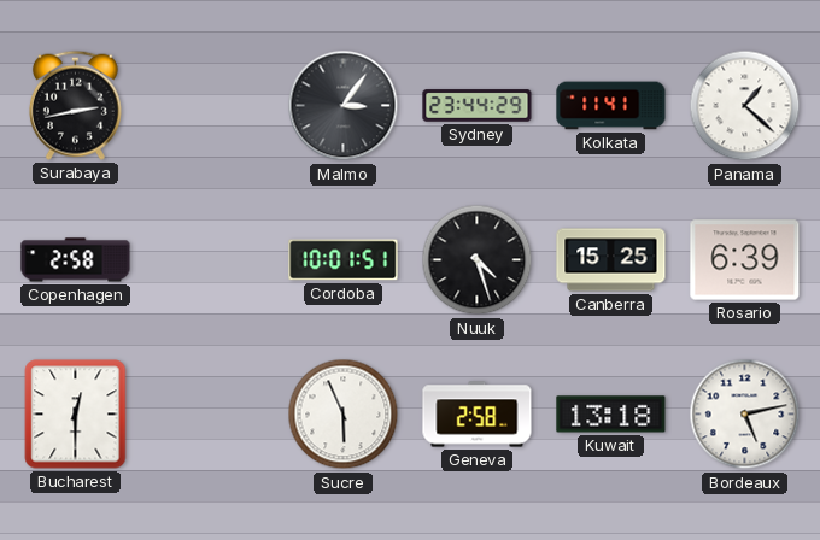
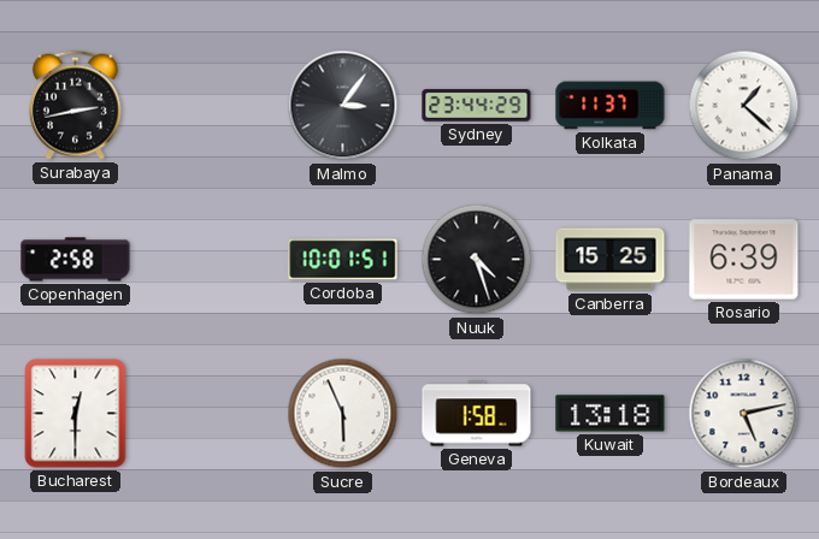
Kolkata: 11:41 -> 11:37 (611, 106)
Geneva: 2:58 -> 1:58 (477, 414)
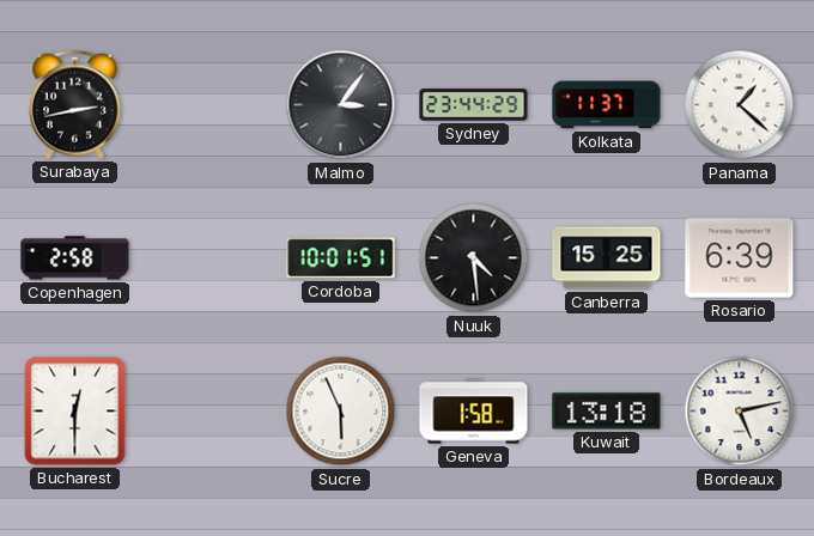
Nuuk: 4:27 -> 4:29 (474, 258)
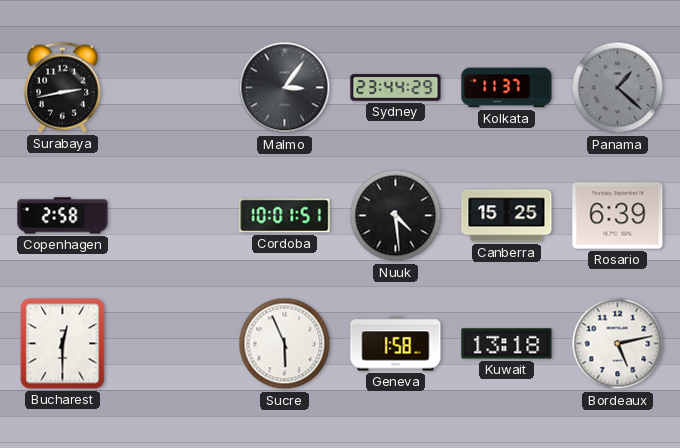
Panama dial: white -> grey (618, 88)
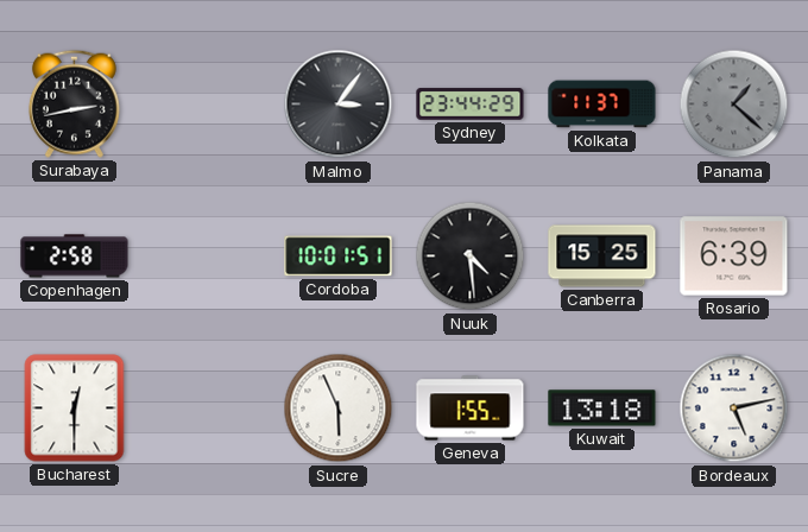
Geneva: 1:58 -> 1:55 (471, 408)
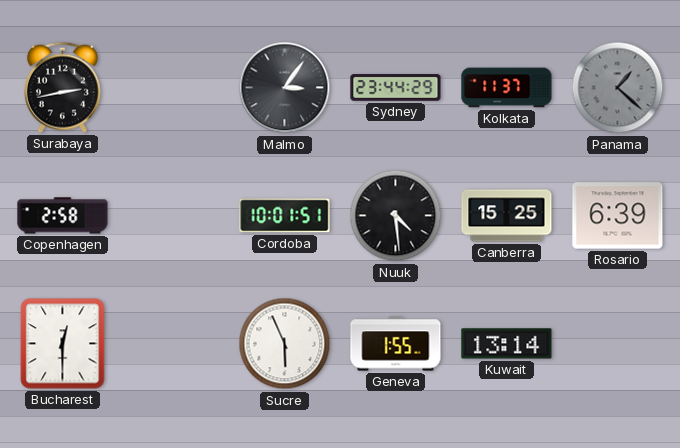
Kuwait: 13:18 -> 13:14 (507, 344)
Bordeaux: 5:13 -> none (734, 408)
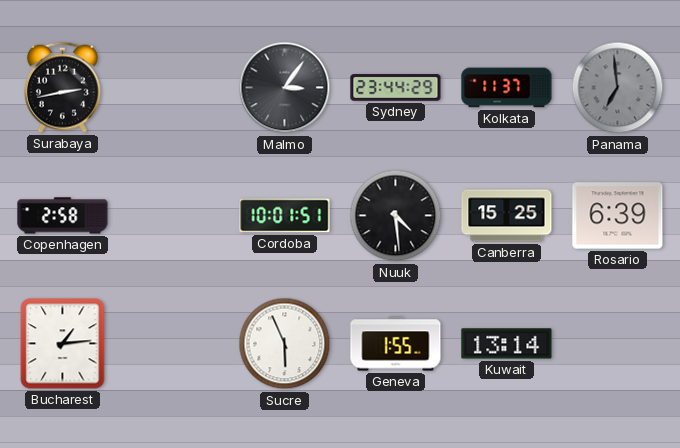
Panama: 1:22 -> 6:59 (618, 88)
Bucharest: 12:30 -> 1:14 (63, 344)
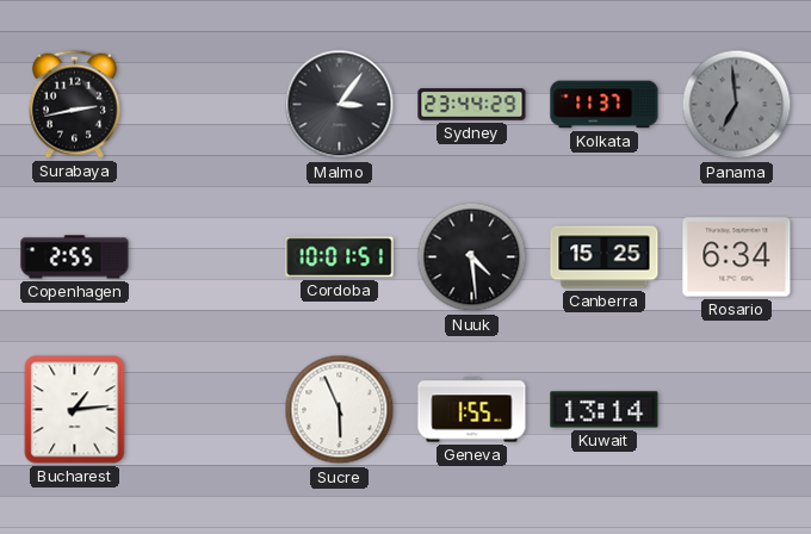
Copenhagen: 2:58 -> 2:55 (75, 257)
Rosario: 6:39 -> 6:34 (737, 257)
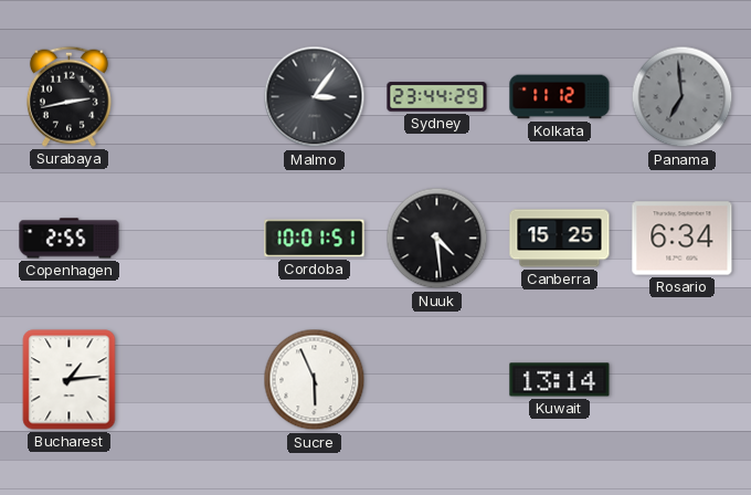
Kolkata: 11:37 -> 11:12 (560, 97)
Geneva: 1:55 -> none (472, 410)
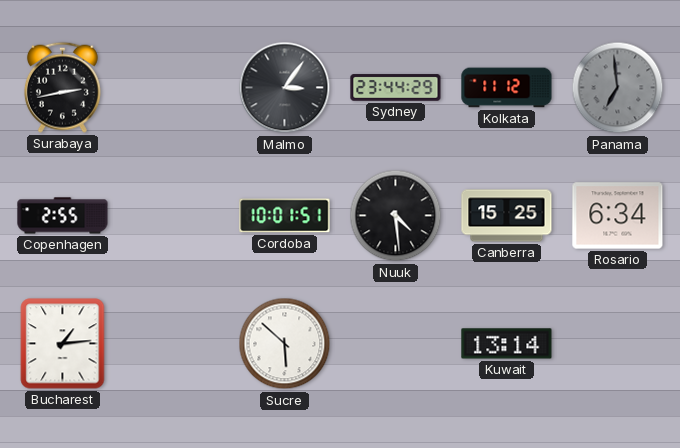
Sucre: 5:56 -> 5:52 (285, 344)
